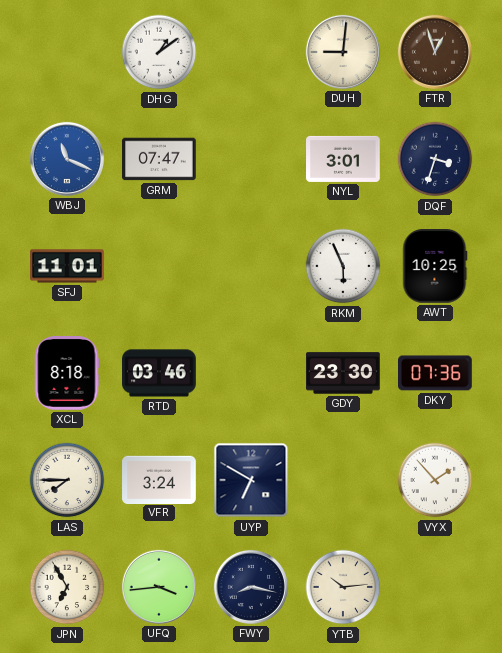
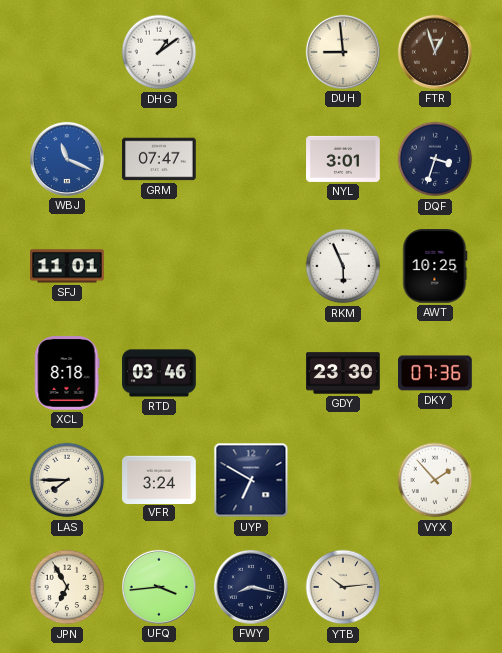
DUH: 9:01 -> 8:59 (343, 52)
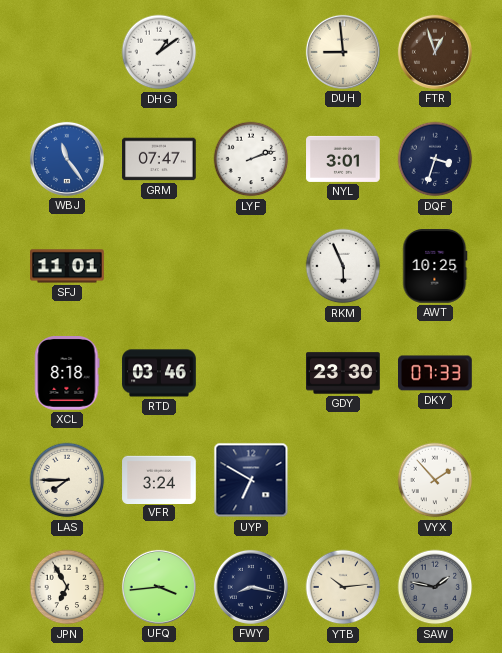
WBJ: 11:19 -> 11:24 (67, 159)
LYF: none -> 2:12 (251, 159)
DKY: 07:36 -> 07:33 (436, 373)
SAW: none -> 1:47 (435, 587)
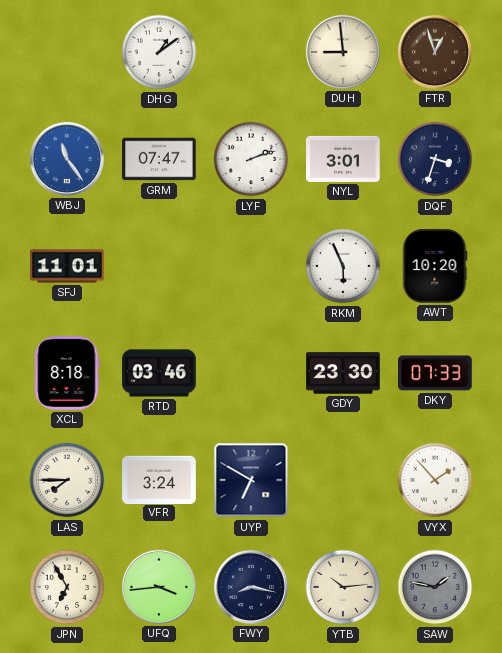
AWT: 10:25 -> 10:20 (435, 266)
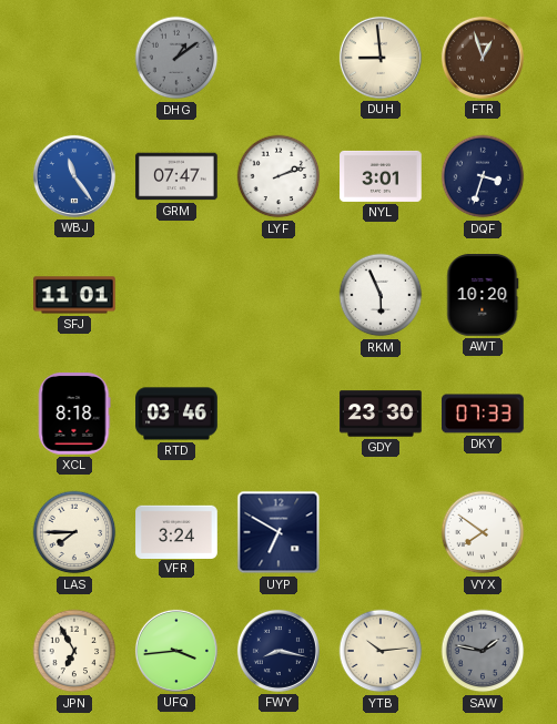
DHG dial: white -> grey (176, 58)
VYX: 1:53 -> 7:51 (483, 532)
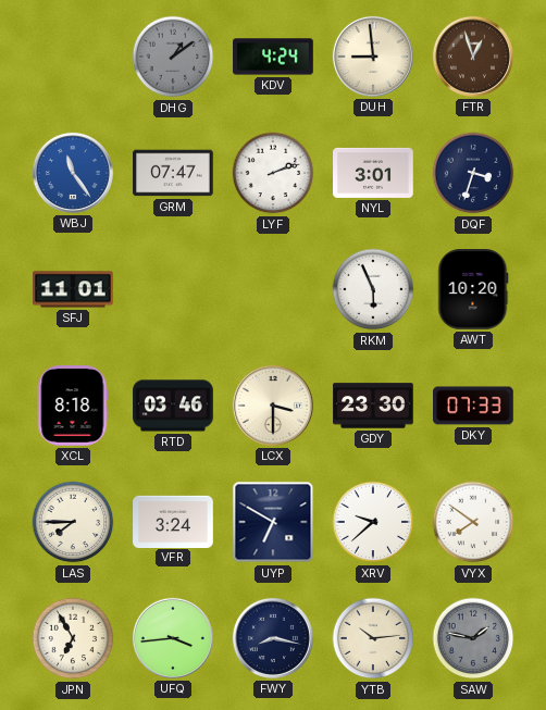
KDV: none -> 4:24 (273, 57)
LCX: none -> 3:30 (273, 406)
XRV: none -> 9:38 (373, 522)
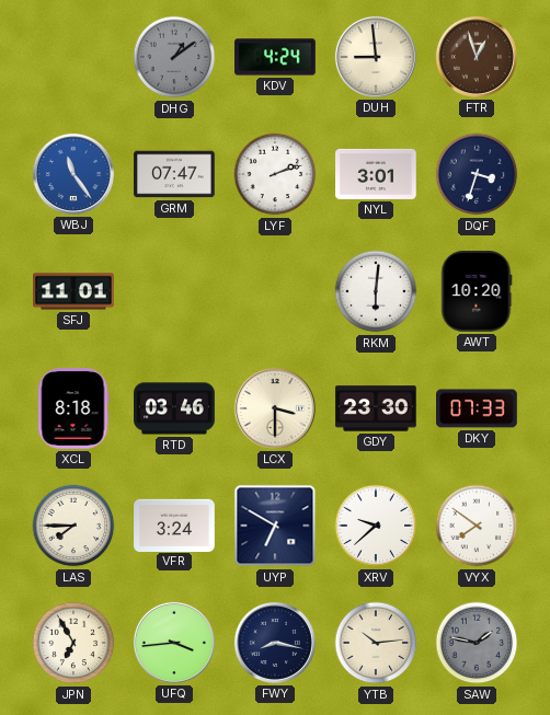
RKM: 5:56 -> 6:01 (376, 291)
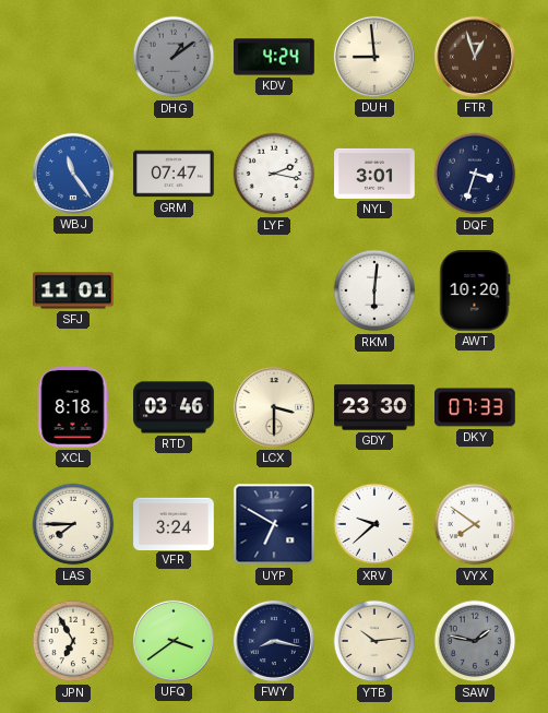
LYF: 2:12 -> 2:17 (274, 174)
UFQ: 3:44 -> 3:39 (174, 641)
